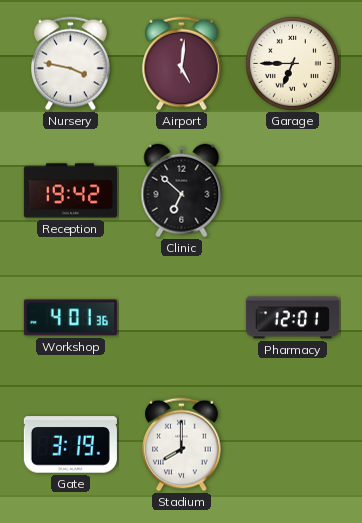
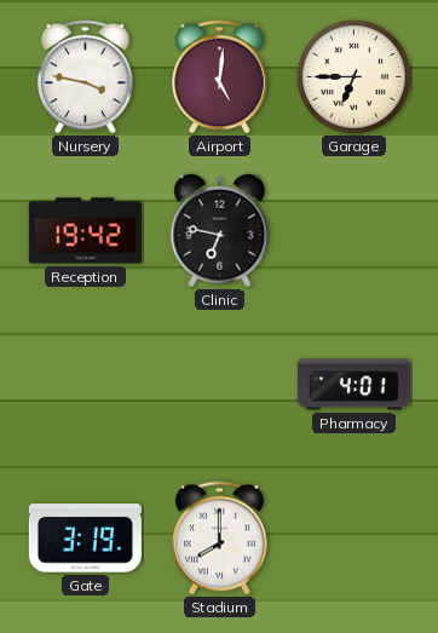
Clinic: 6:52 -> 6:47 (220, 231)
Workshop: 4:01 -> none (70, 318)
Pharmacy: 12:01 -> 4:01 (353, 385)
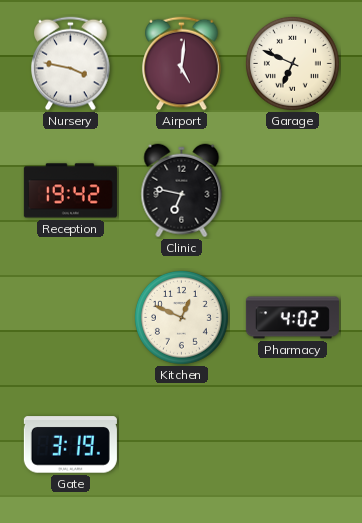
Garage: 6:45 -> 6:49 (292, 63)
Kitchen: none -> 12:49 (181, 317)
Pharmacy: 4:01 -> 4:02 (292, 318)
Stadium: 8:00 -> none (220, 539)
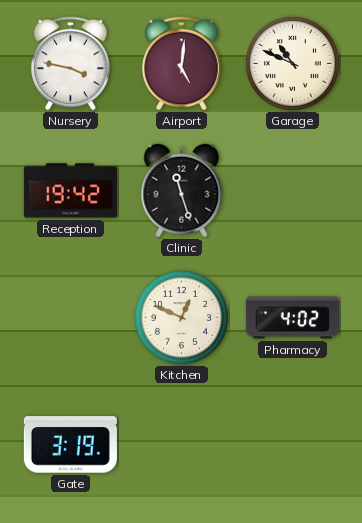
Garage: 6:49 -> 10:49 (292, 63)
Clinic: 6:47 -> 11:27 (182, 191)
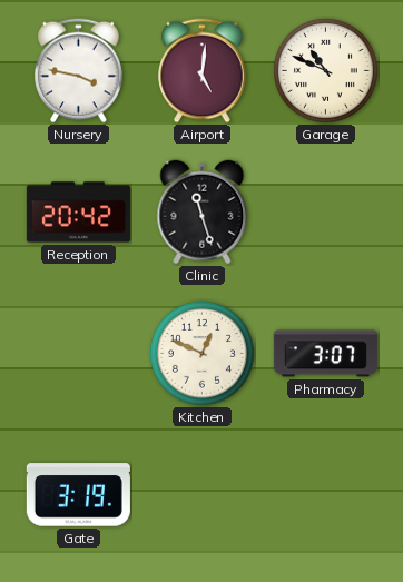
Reception: 19:42 -> 20:42 (78, 213)
Pharmacy: 4:02 -> 3:07 (325, 354)
